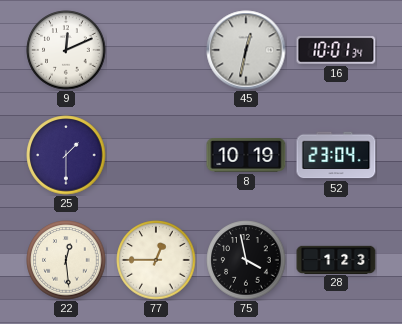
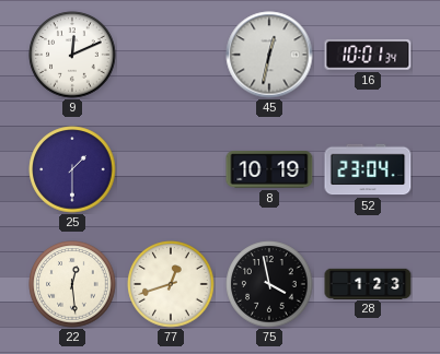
77: 12:45 -> 12:42 (171, 284)
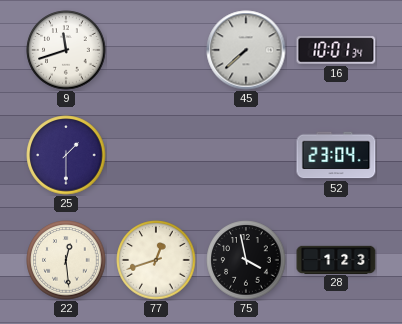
9: 12:11 -> 11:42 (66, 50)
45: 12:32 -> 7:38 (246, 50)
8: 10:19 -> none (269, 170)
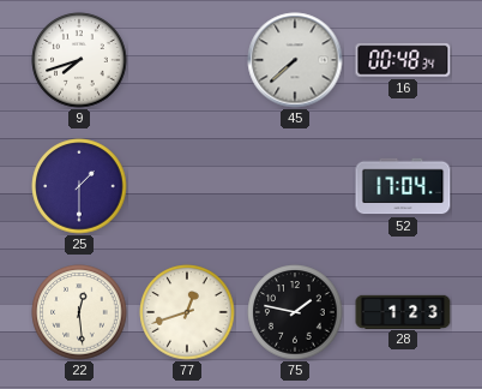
9: 11:42 -> 7:42 (79, 60)
16: 10:01 -> 00:48 (403, 60)
52: 23:04 -> 17:04 (403, 186)
75: 3:58 -> 1:47 (295, 312)
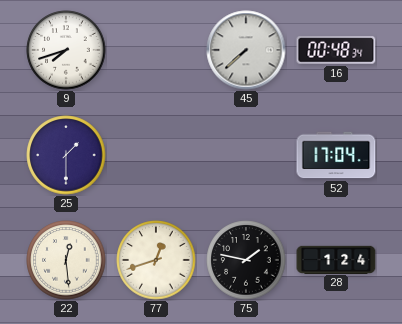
28: 1:23 -> 1:24 (336, 259)
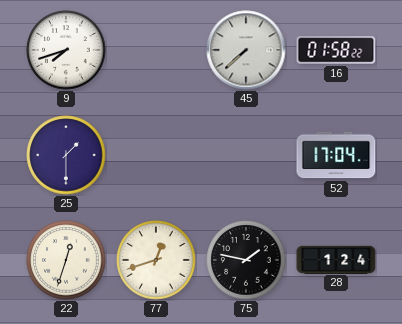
16: 00:48 -> 01:58 (336, 50)
22: 12:29 -> 12:33 (66, 260)
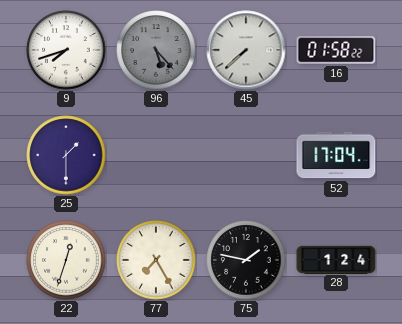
96: none -> 5:23 (156, 50)
77: 12:42 -> 7:25 (156, 260)
